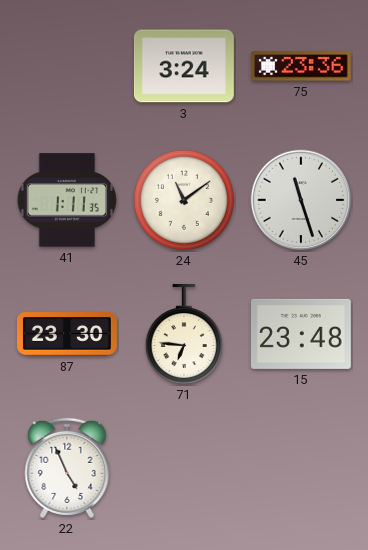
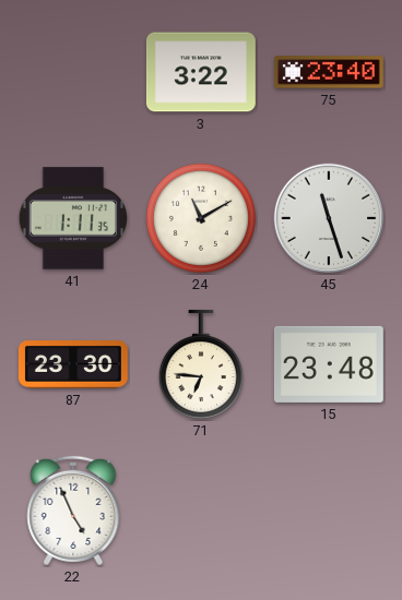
3: 3:24 -> 3:22 (201, 72)
75: 23:36 -> 23:40 (329, 72)
24: 11:09 -> 11:10 (201, 218)
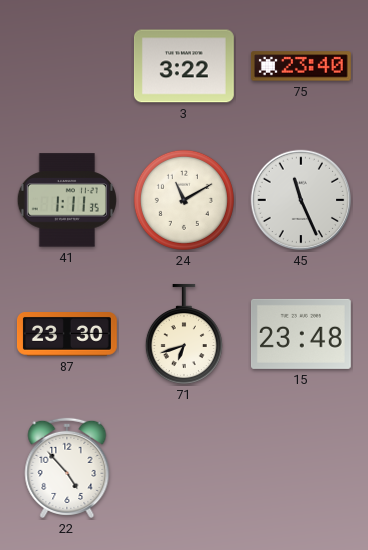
45: 11:27 -> 11:26 (301, 200)
71: 6:46 -> 6:42 (184, 334)
22: 4:56 -> 4:53 (67, 468)
